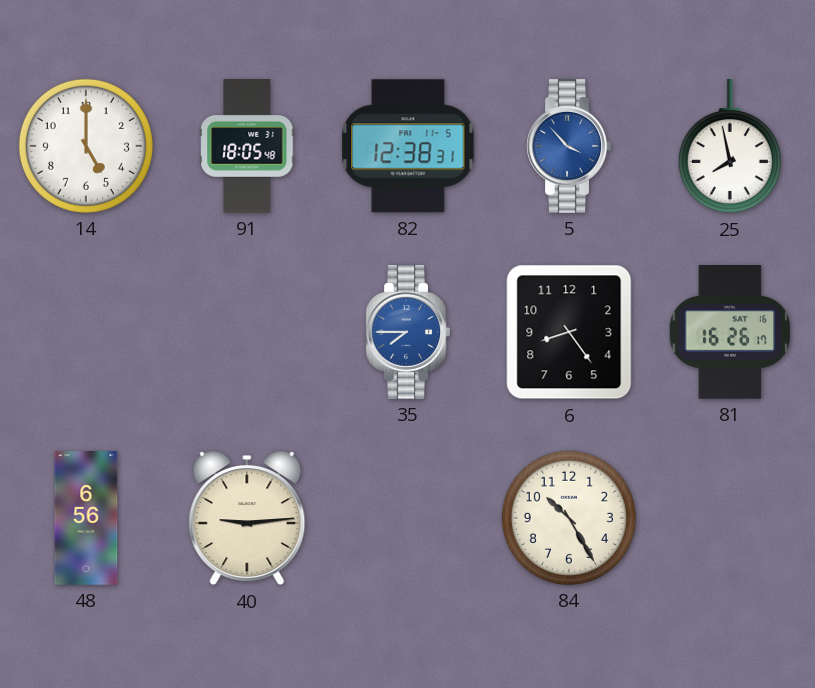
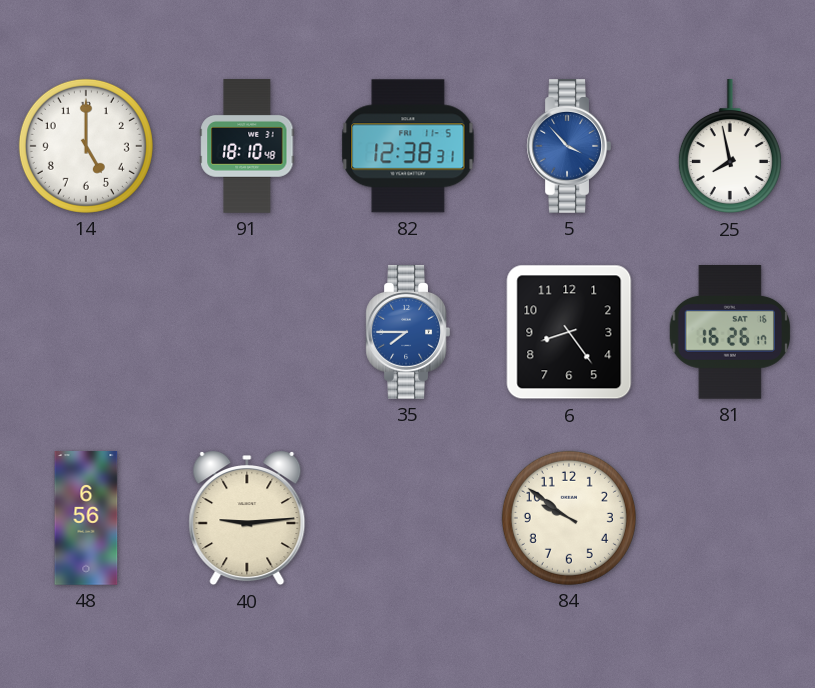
91: 18:05 -> 18:10 (247, 146)
84: 10:25 -> 9:51 (569, 518)
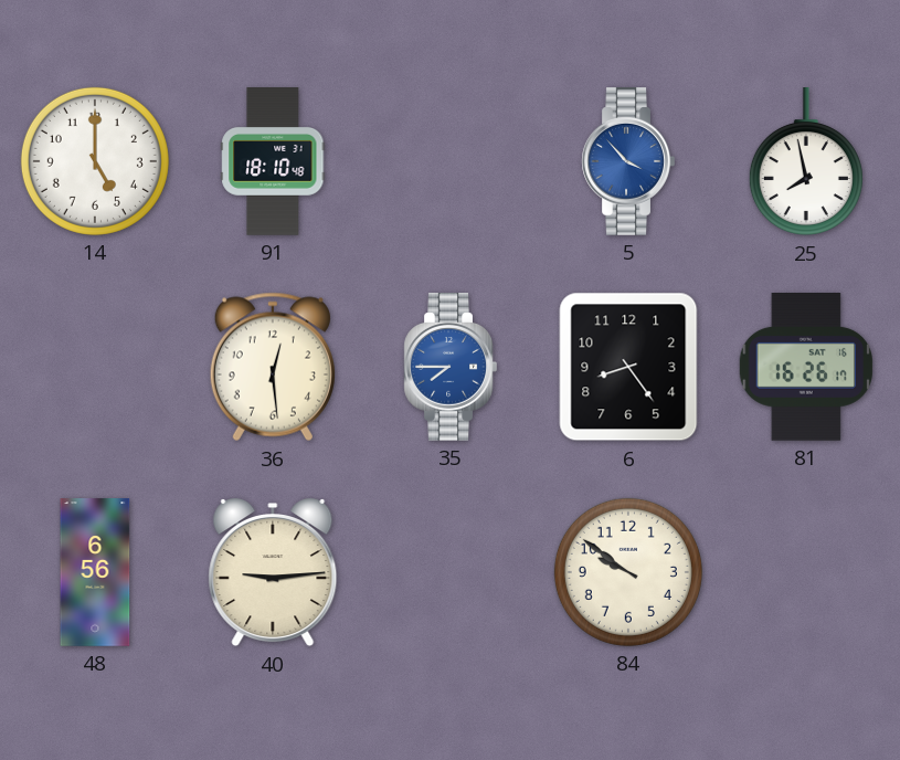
82: 12:38 -> none (408, 146)
36: none -> 12:29 (273, 367)
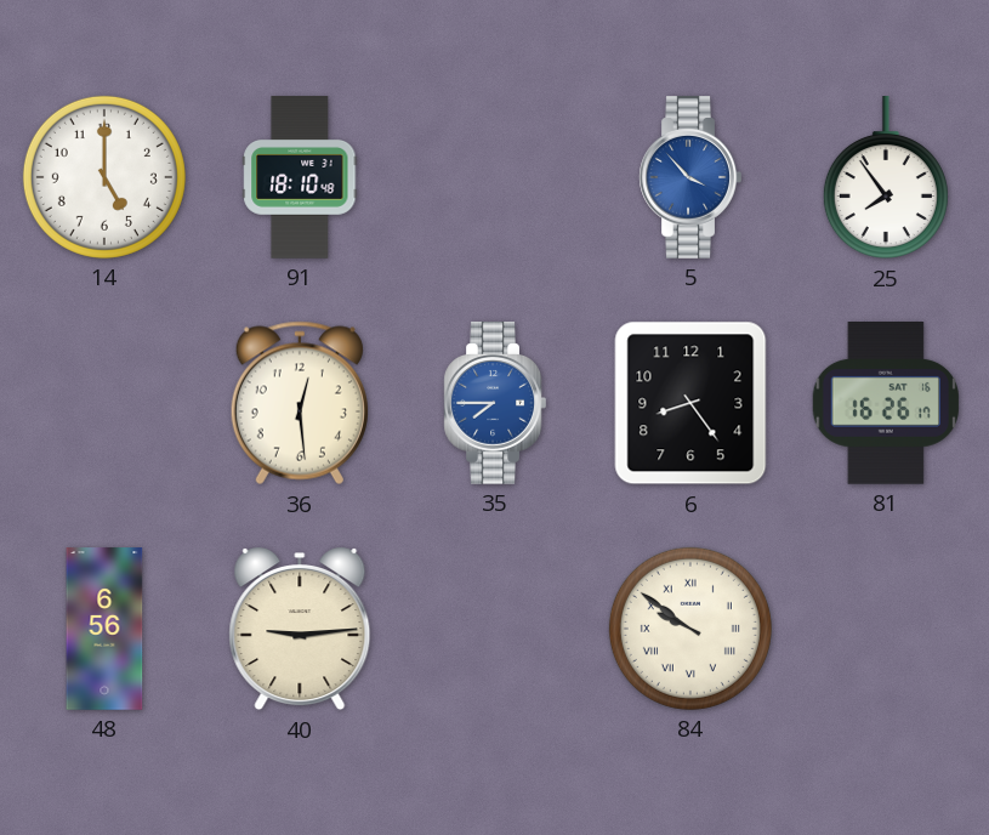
25: 7:58 -> 7:54 (886, 178)
84 numerals: Arabic -> Roman (690, 629)
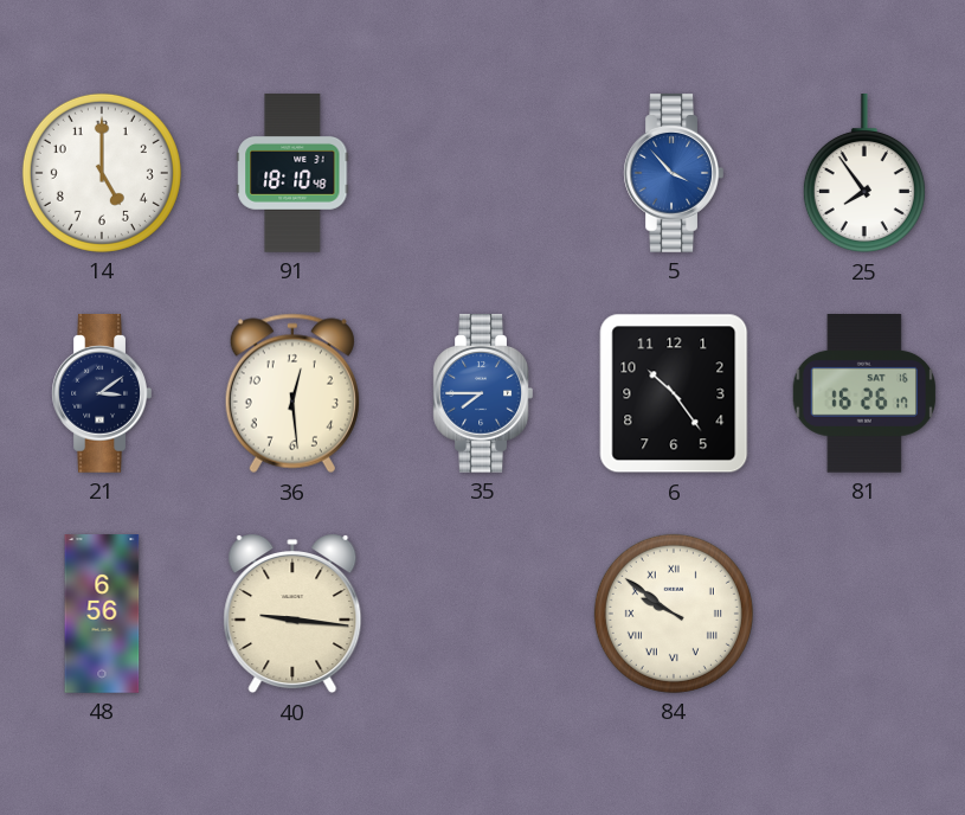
21: none -> 3:09 (102, 394)
6: 8:24 -> 10:24 (674, 393)
40: 9:14 -> 9:16 (292, 615)
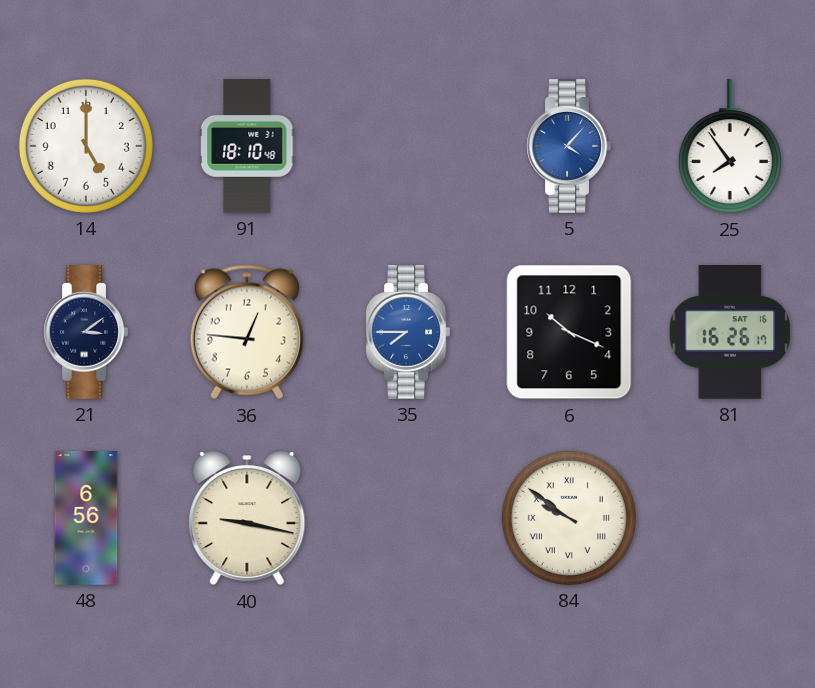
5: 3:53 -> 4:07 (569, 147)
36: 12:29 -> 12:46 (247, 332)
6: 10:24 -> 10:19 (569, 332)
40: 9:16 -> 9:17 (247, 519)
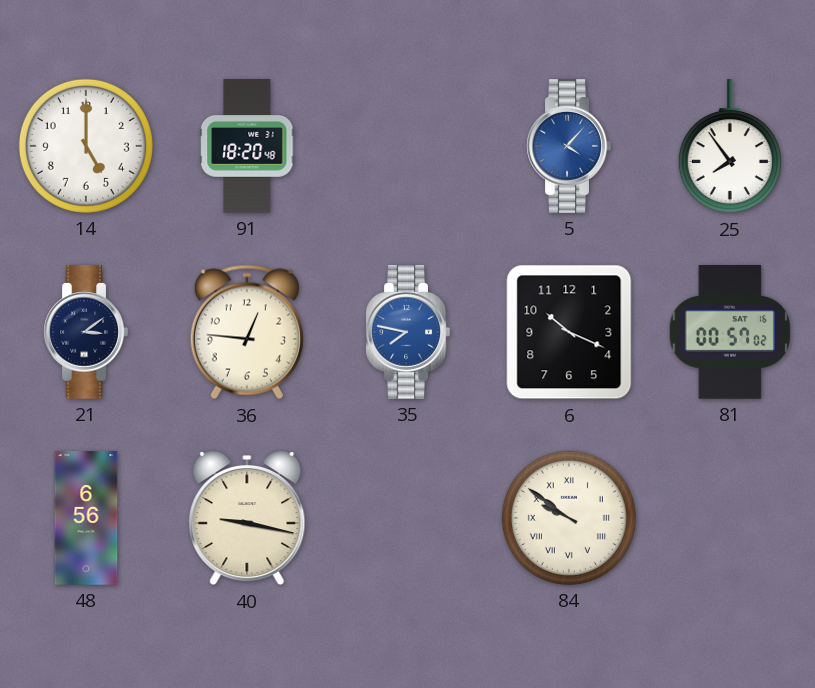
91: 18:10 -> 18:20 (247, 146)
35: 7:45 -> 7:47 (408, 333)
81: 16:26 -> 00:57 (729, 333)
